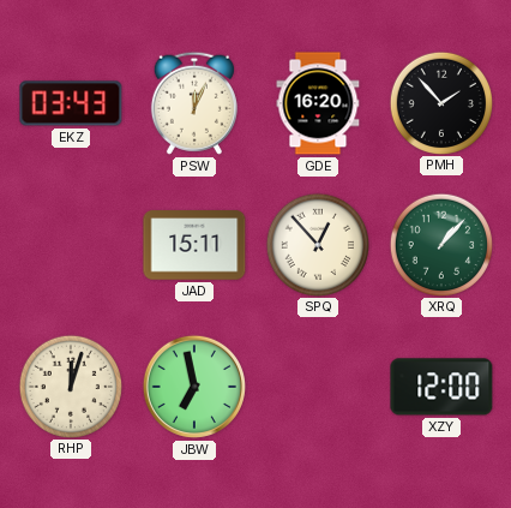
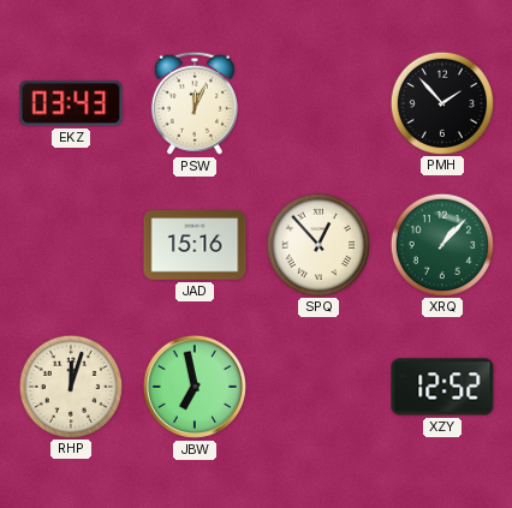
GDE: 16:20 -> none (318, 103)
JAD: 15:11 -> 15:16 (195, 245)
XZY: 12:00 -> 12:52 (442, 387)
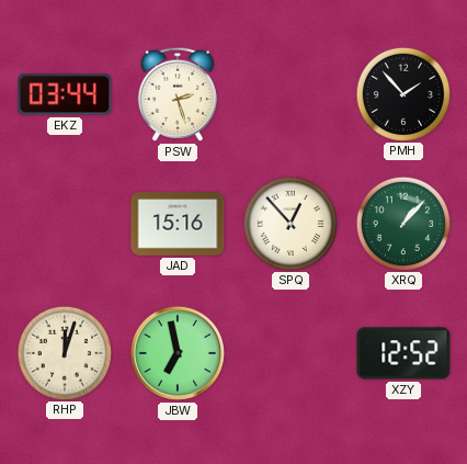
EKZ: 03:43 -> 03:44 (65, 94)
PSW: 12:04 -> 2:27 (178, 94)
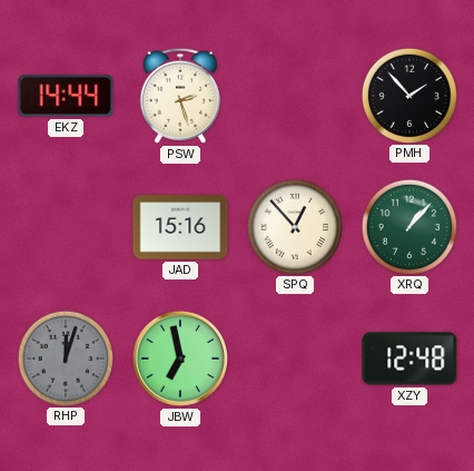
EKZ: 03:44 -> 14:44 (66, 96)
RHP dial: cream -> grey (65, 357)
XZY: 12:52 -> 12:48 (409, 359)
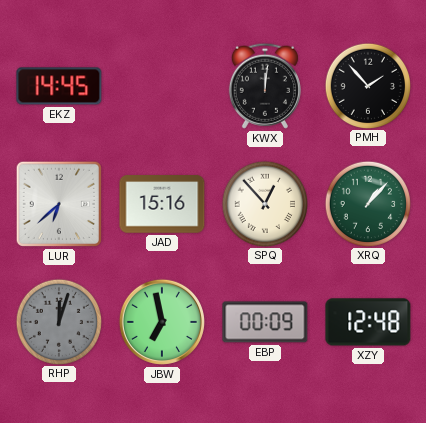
EKZ: 14:44 -> 14:45 (59, 86)
PSW: 2:27 -> none (180, 96)
KWX: none -> 12:01 (265, 86)
LUR: none -> 6:38 (59, 204)
EBP: none -> 00:09 (265, 322)
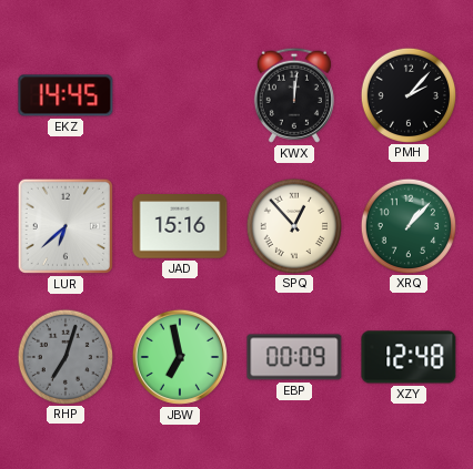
PMH: 1:53 -> 2:07 (407, 94)
RHP: 12:03 -> 7:03 (64, 356)
